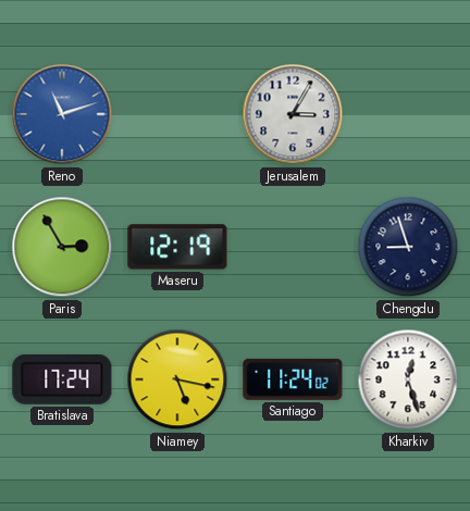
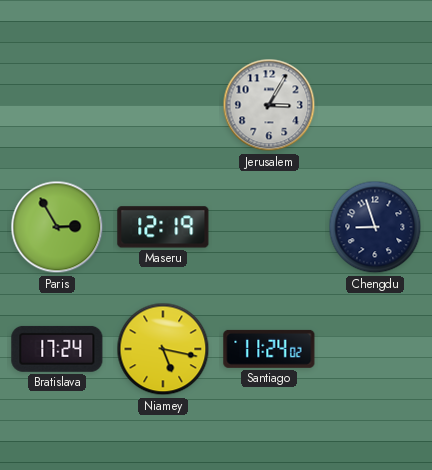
Reno: 11:12 -> none (62, 114)
Kharkiv: 12:27 -> none (408, 379)
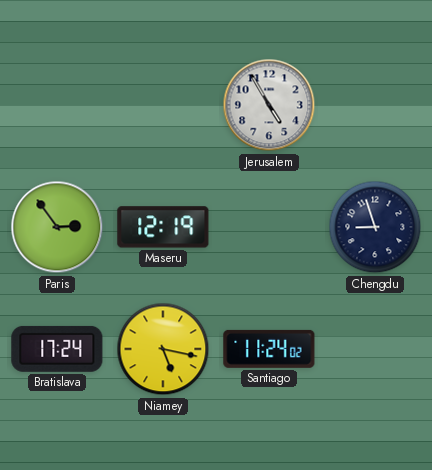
Jerusalem: 3:05 -> 4:55 (269, 105)
Paris: 2:55 -> 2:54 (57, 227)
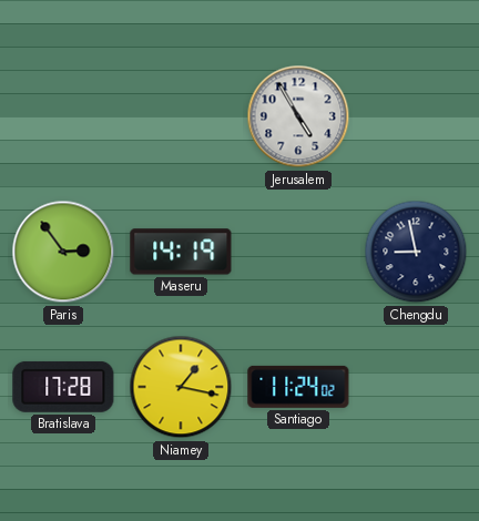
Maseru: 12:19 -> 14:19 (181, 252)
Chengdu: 8:57 -> 8:58 (416, 252)
Bratislava: 17:24 -> 17:28 (63, 387)
Niamey: 5:17 -> 1:17 (181, 387)
